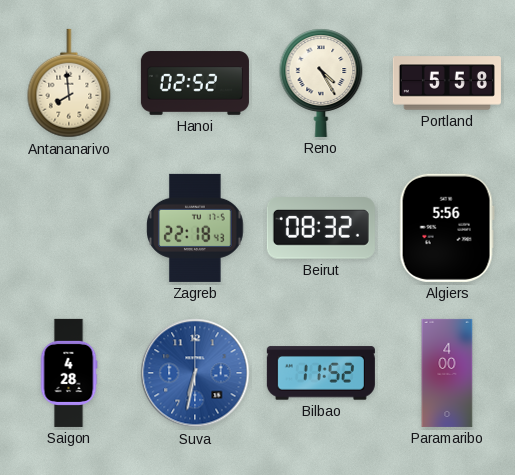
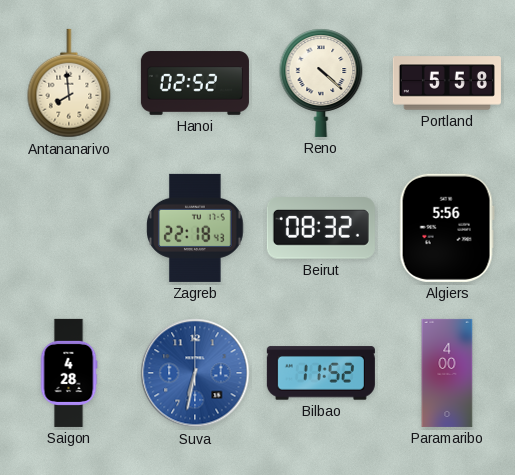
Reno: 4:25 -> 4:22 (321, 83)
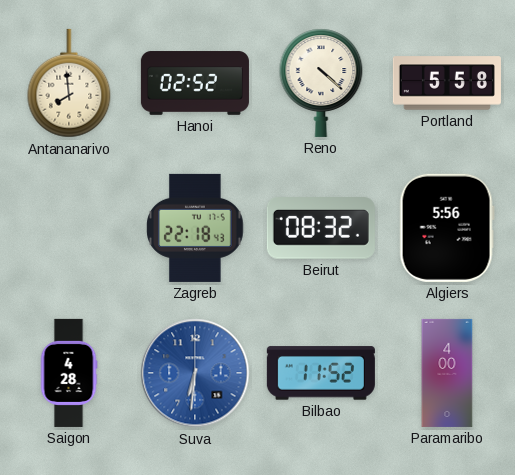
Suva: 6:32 -> 6:31 (195, 373)
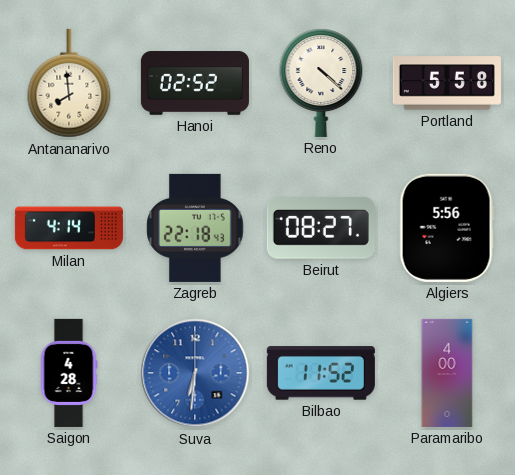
Milan: none -> 4:14 (69, 228)
Beirut: 08:32 -> 08:27 (321, 229)
